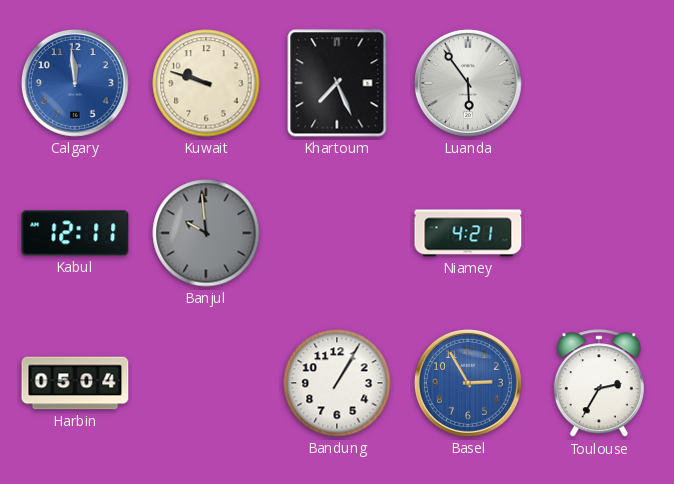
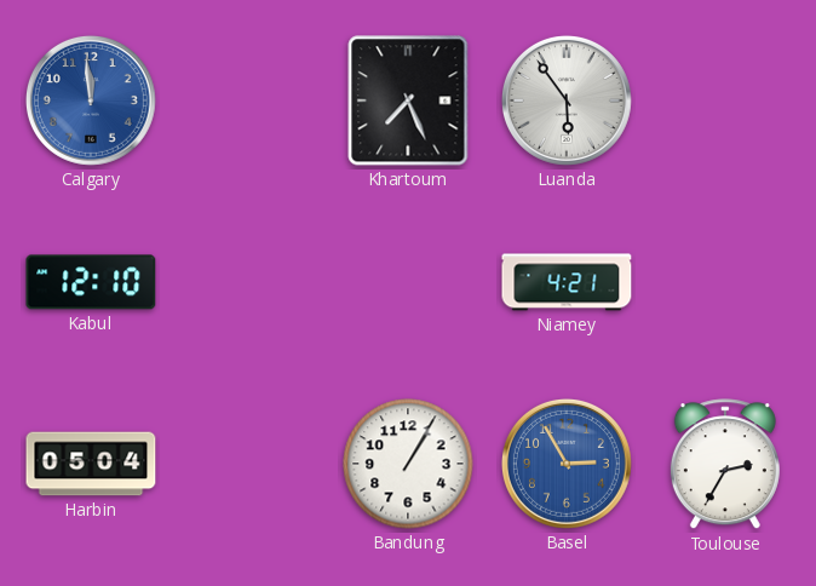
Kuwait: 9:48 -> none (206, 83)
Kabul: 12:11 -> 12:10 (91, 282)
Banjul: 9:59 -> none (206, 233)
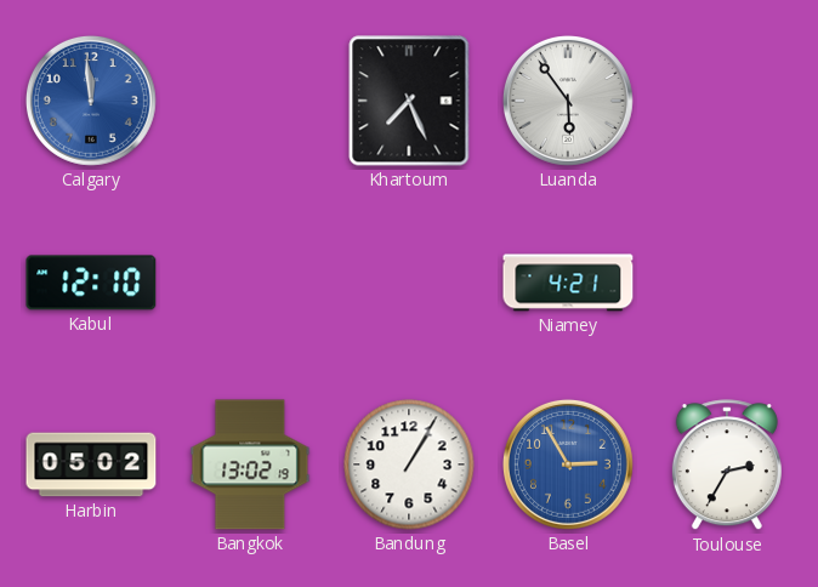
Harbin: 05:04 -> 05:02 (91, 465)
Bangkok: none -> 13:02 (250, 465)
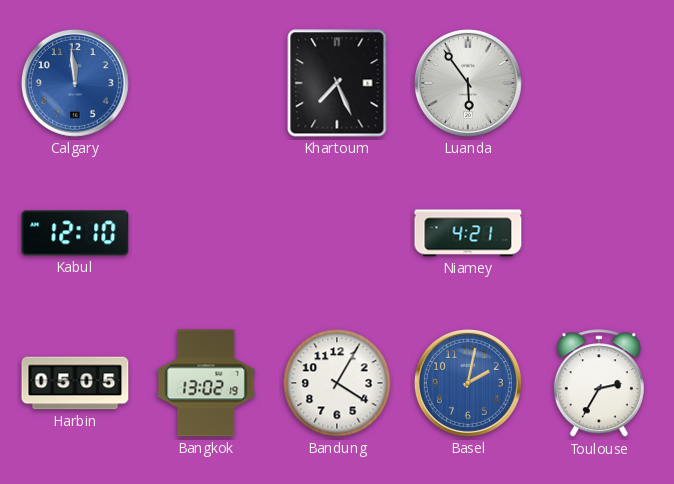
Harbin: 05:02 -> 05:05 (75, 383)
Bandung: 1:05 -> 4:05 (337, 383)
Basel: 2:55 -> 2:02 (468, 383)
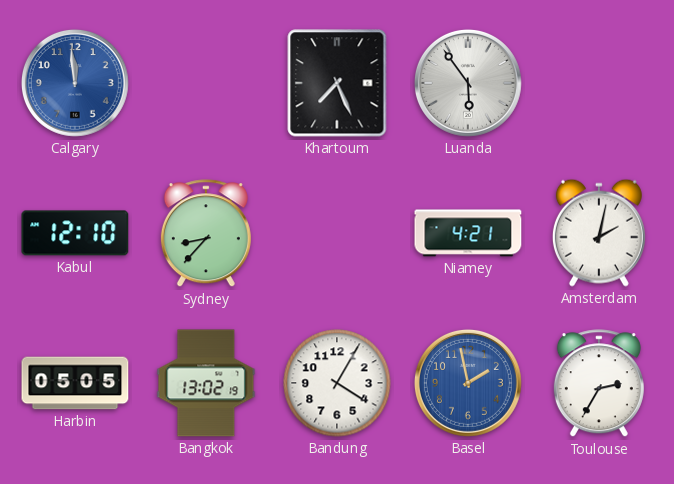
Sydney: none -> 8:37 (206, 234)
Amsterdam: none -> 2:02 (599, 233)
Basel: 2:02 -> 1:58 (468, 383)
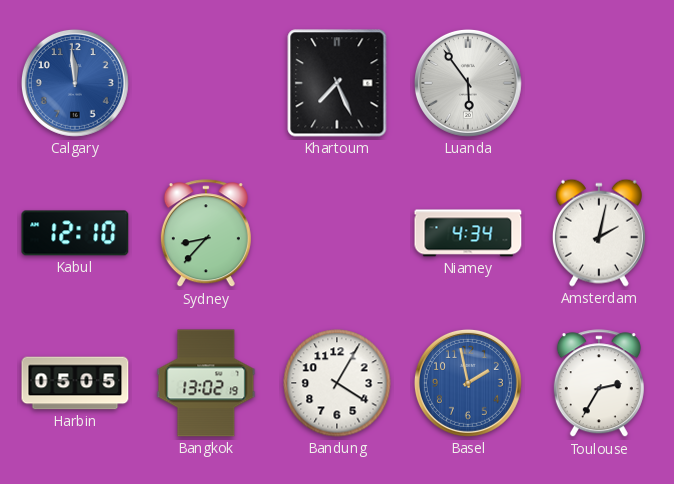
Niamey: 4:21 -> 4:34 (468, 233)
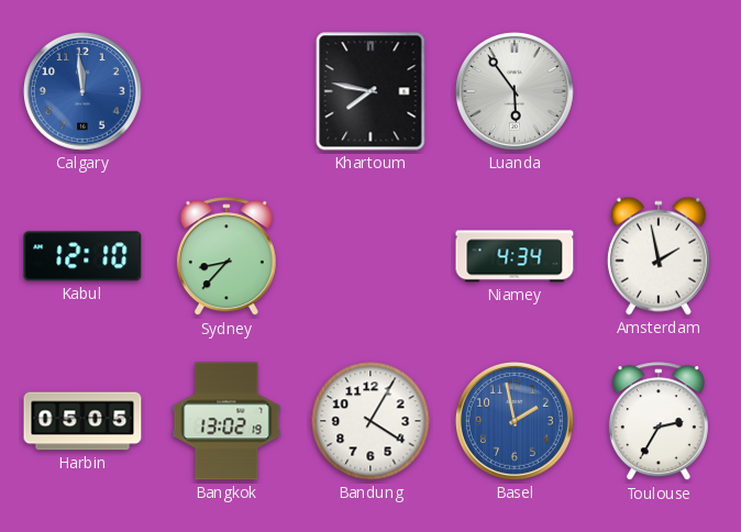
Khartoum: 7:26 -> 7:47 (370, 91)
Amsterdam: 2:02 -> 1:58 (659, 256)
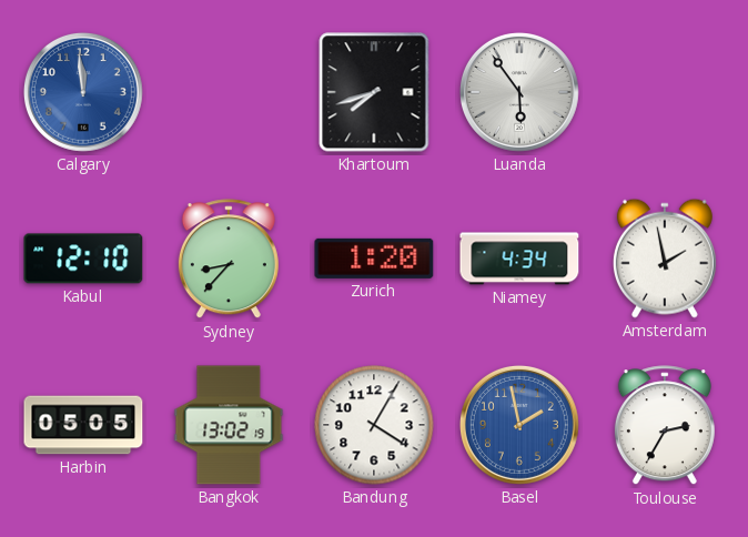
Khartoum: 7:47 -> 7:42 (374, 92)
Zurich: none -> 1:20 (374, 259)
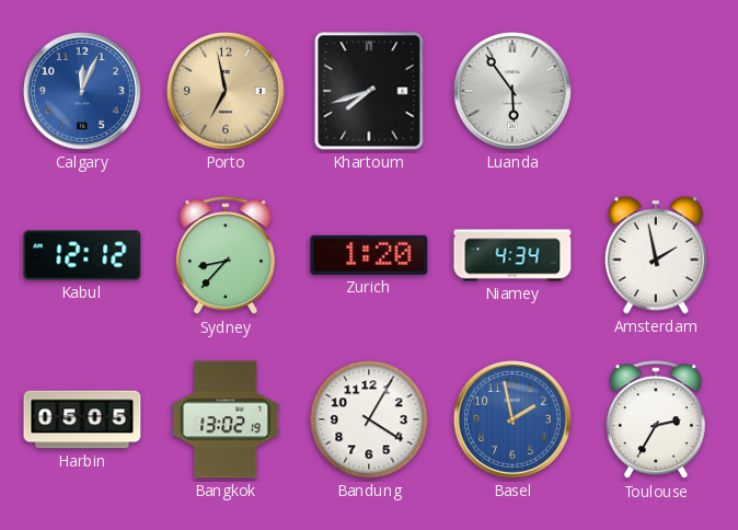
Calgary: 11:59 -> 12:04 (82, 91)
Porto: none -> 6:58 (226, 91)
Kabul: 12:10 -> 12:12 (82, 255)
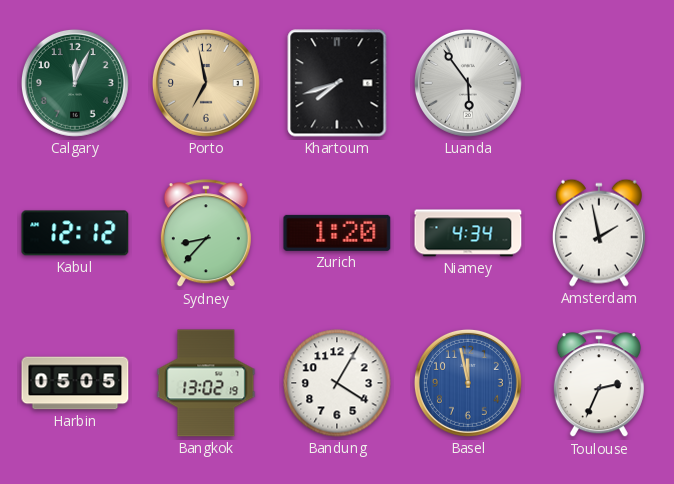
Calgary dial: blue -> green (75, 83)
Basel: 1:58 -> 11:58 (468, 383)
Toulouse: 2:35 -> 2:34 (599, 384)
